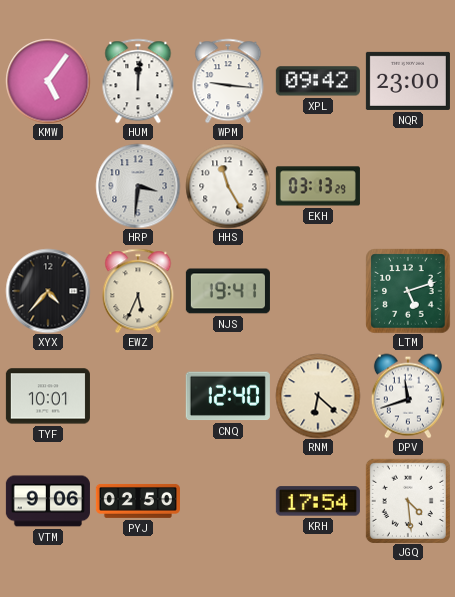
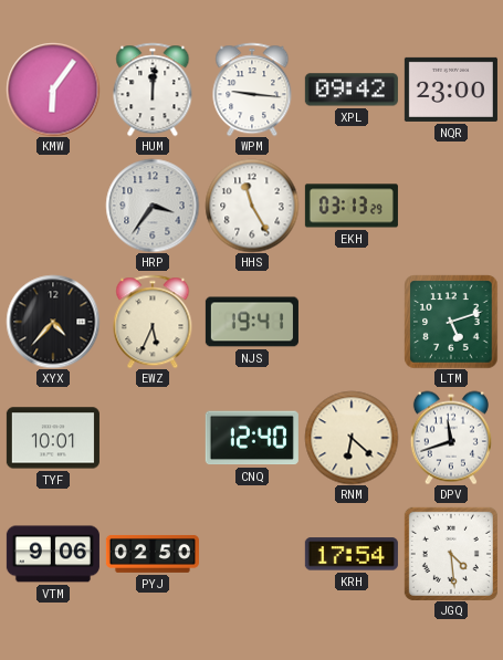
KMW: 5:06 -> 6:06 (53, 90)
HRP: 3:31 -> 3:36 (153, 206)
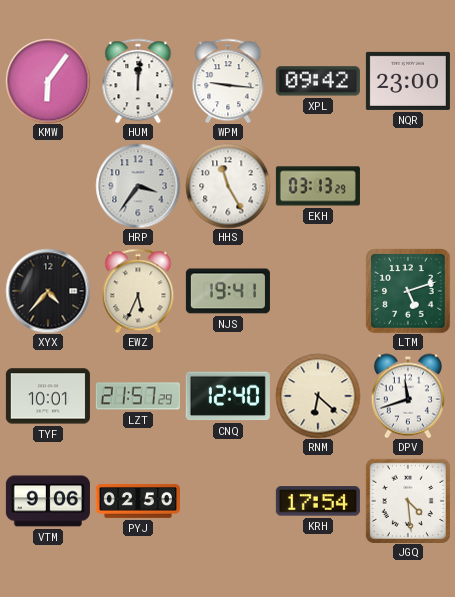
LZT: none -> 21:57 (138, 396)
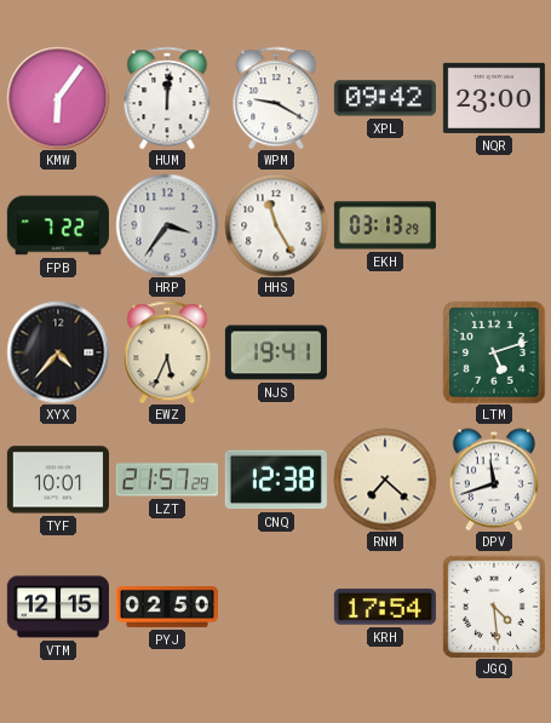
WPM: 9:16 -> 9:20 (276, 98)
FPB: none -> 7:22 (58, 225)
CNQ: 12:40 -> 12:38 (276, 480)
RNM: 6:22 -> 7:22 (385, 480)
VTM: 9:06 -> 12:15 (58, 607)
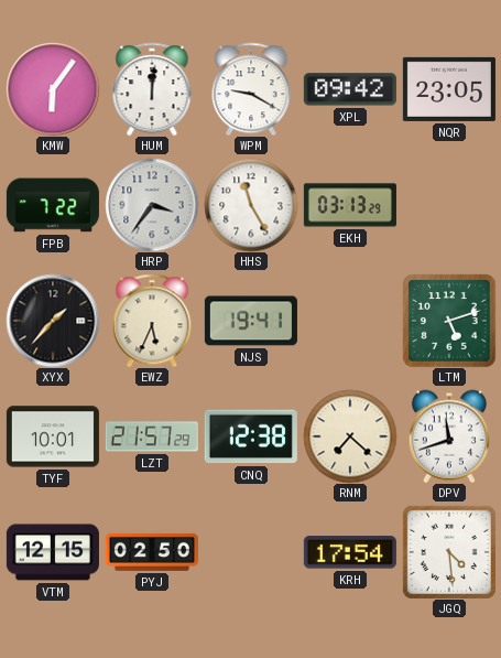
NQR: 23:00 -> 23:05 (449, 89)
XYX: 4:37 -> 1:37 (53, 321)
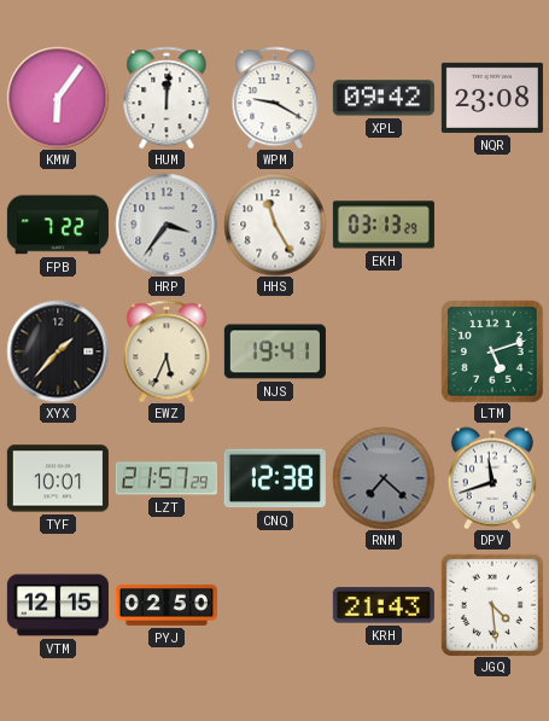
NQR: 23:05 -> 23:08 (492, 98)
RNM dial: cream -> grey (384, 478)
KRH: 17:54 -> 21:43 (384, 605)
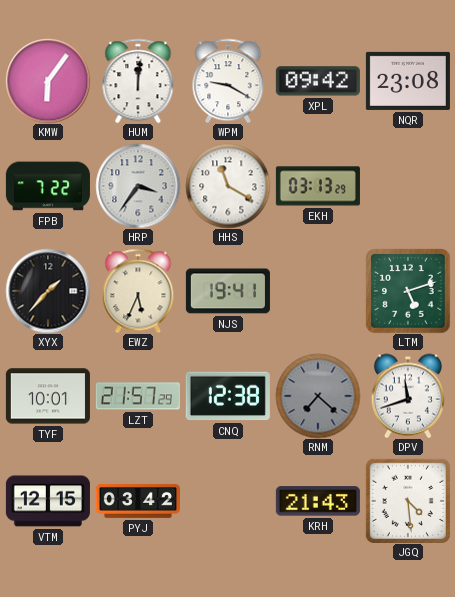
HHS: 11:25 -> 11:20 (228, 186)
PYJ: 02:50 -> 03:42 (138, 501)
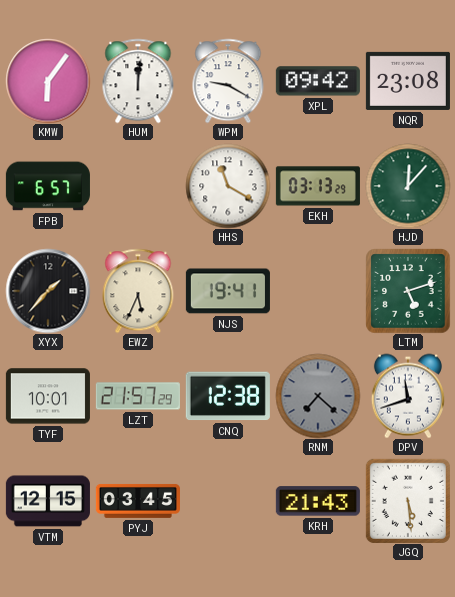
FPB: 7:22 -> 6:57 (48, 186)
HRP: 3:36 -> none (138, 186)
HJD: none -> 12:07 (408, 186)
PYJ: 03:42 -> 03:45 (138, 501)
JGQ: 4:29 -> 5:29 (408, 501)
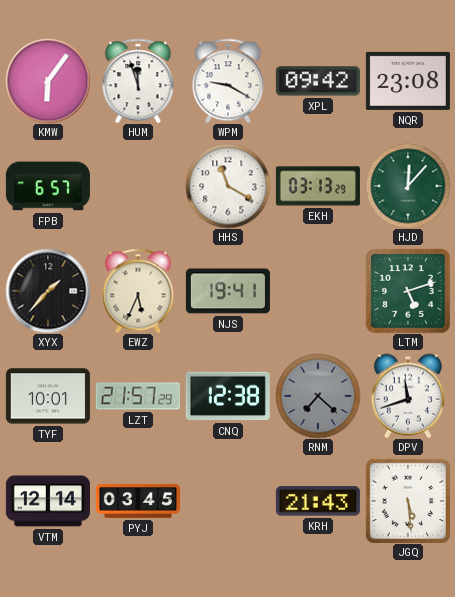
HUM: 12:01 -> 11:57 (138, 81)
VTM: 12:15 -> 12:14 (48, 501)
